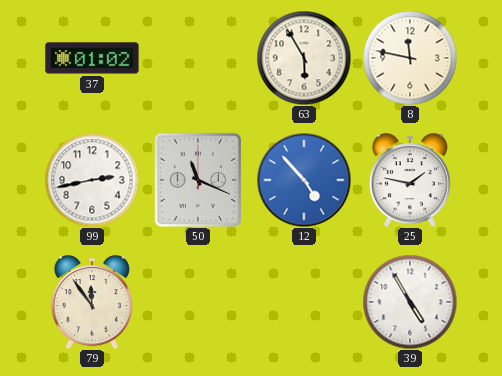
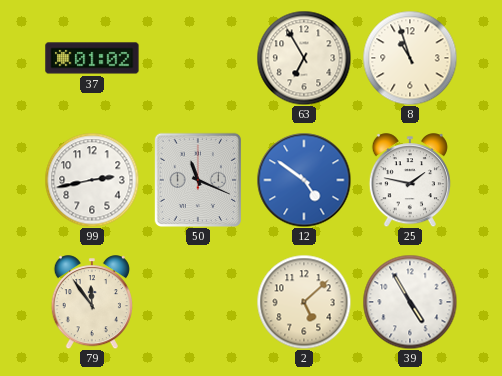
63: 5:55 -> 6:55 (304, 58)
8: 11:47 -> 10:57 (410, 58)
12: 4:53 -> 4:51 (304, 180)
2: none -> 5:08 (304, 302)
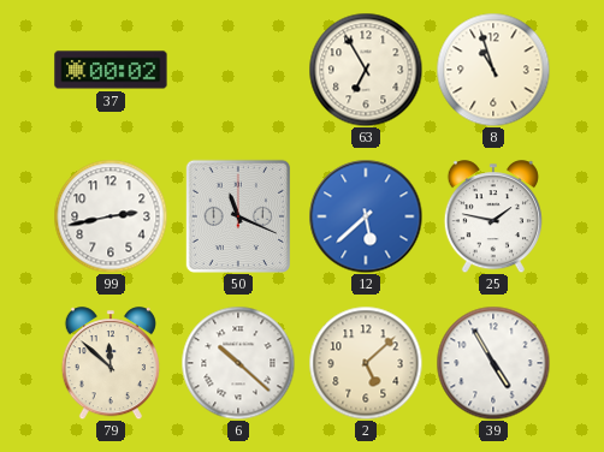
37: 01:02 -> 00:02 (111, 70)
12: 4:51 -> 5:38 (366, 216)
79: 11:54 -> 11:52 (111, 363)
6: none -> 10:22 (238, 363)
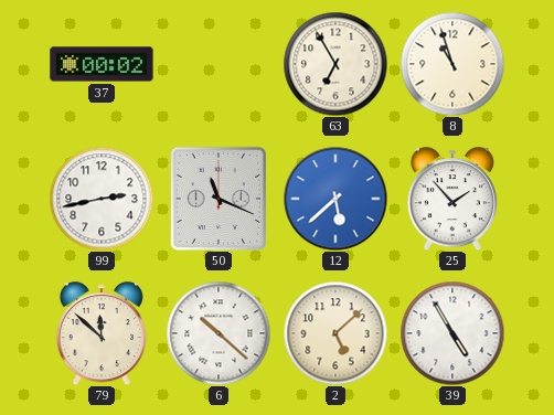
25: 1:47 -> 1:53 (452, 199)
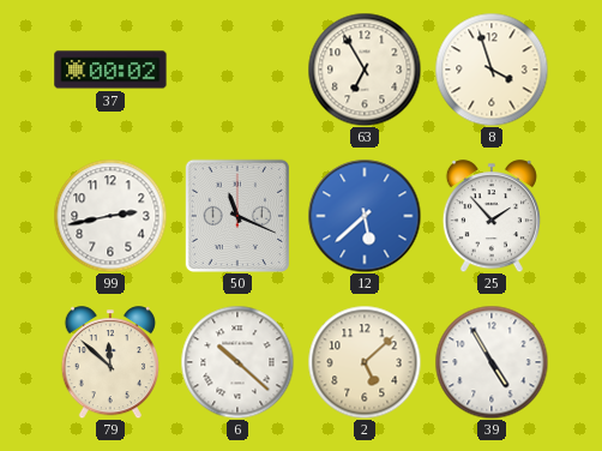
8: 10:57 -> 3:57 (492, 70)
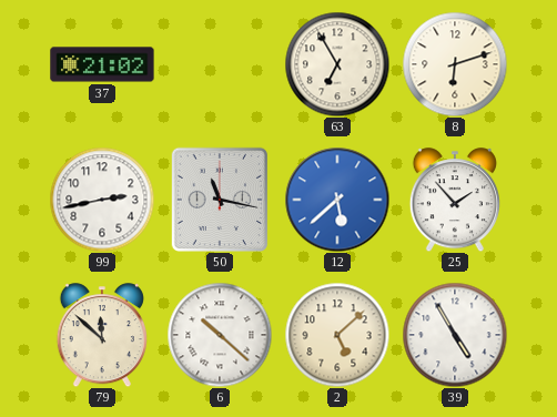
37: 00:02 -> 21:02 (102, 64)
8: 3:57 -> 6:12 (455, 64)
50: 11:19 -> 11:17 (219, 199)
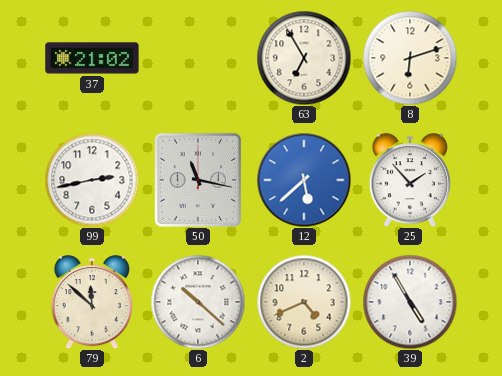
2: 5:08 -> 4:41 (304, 302)
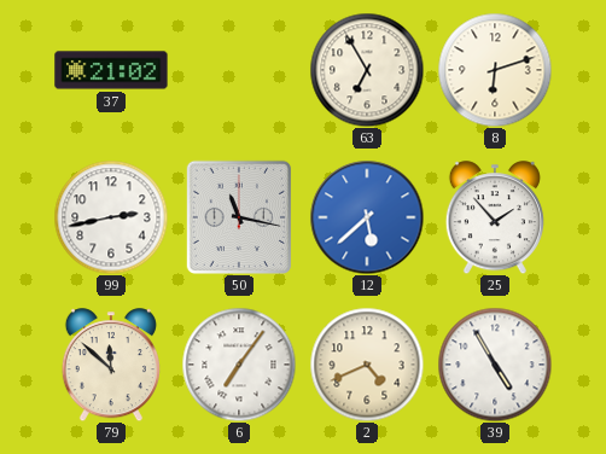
6: 10:22 -> 7:06 (239, 365)
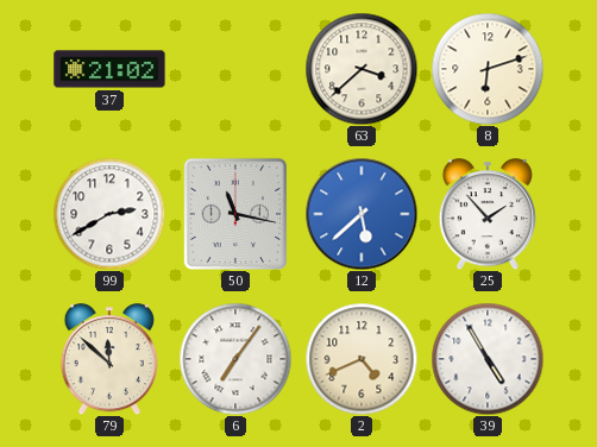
63: 6:55 -> 3:38 (362, 69)
99: 2:43 -> 2:40 (109, 214)
